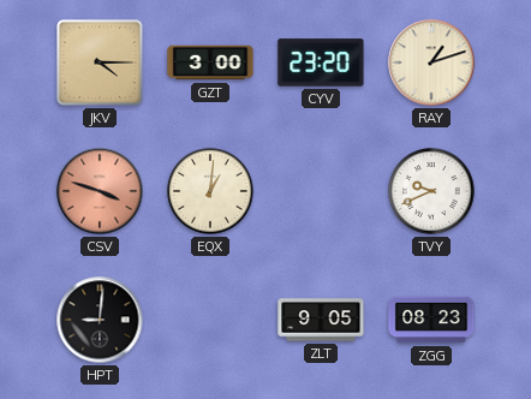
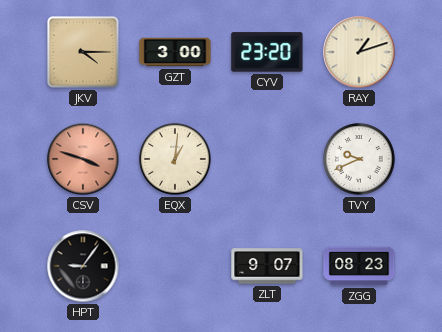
HPT: 9:01 -> 9:06 (83, 266)
ZLT: 9:05 -> 9:07 (267, 266)
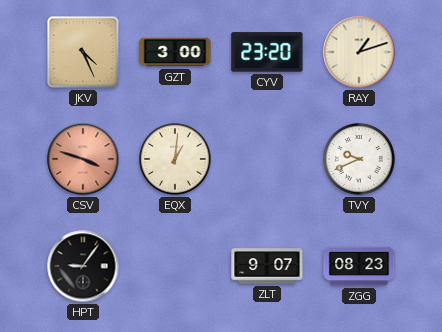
JKV: 4:15 -> 4:26 (83, 52)
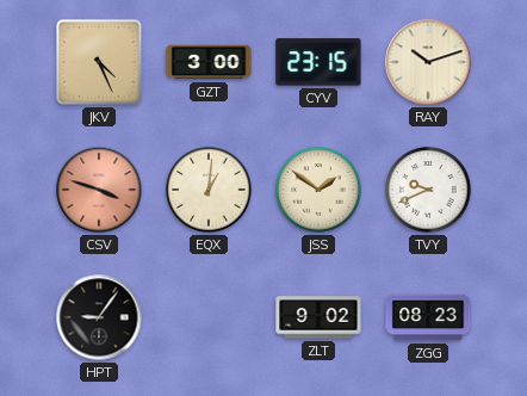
CYV: 23:20 -> 23:15 (318, 62)
RAY: 1:12 -> 10:12 (428, 62)
JSS: none -> 1:51 (318, 190)
ZLT: 9:07 -> 9:02 (318, 317)
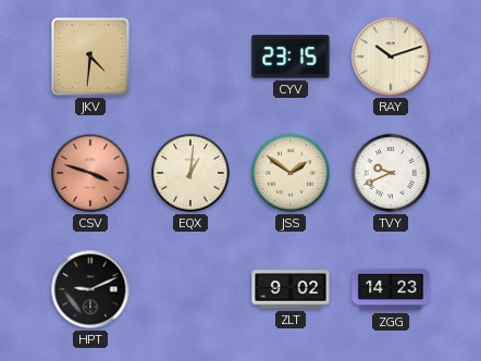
JKV: 4:26 -> 4:31 (90, 57)
GZT: 3:00 -> none (209, 62)
HPT: 9:06 -> 9:11 (90, 289)
ZGG: 08:23 -> 14:23 (391, 289)
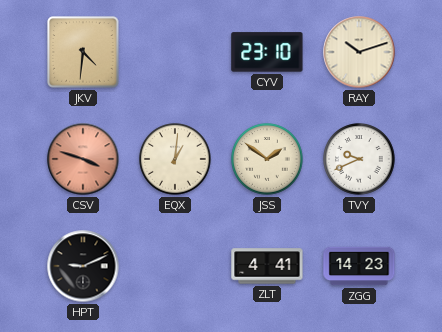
CYV: 23:15 -> 23:10 (267, 52)
ZLT: 9:02 -> 4:41 (267, 266)
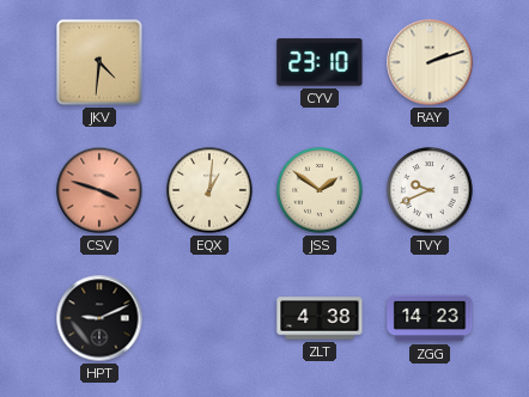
RAY: 10:12 -> 2:12 (430, 62)
ZLT: 4:41 -> 4:38 (320, 318)
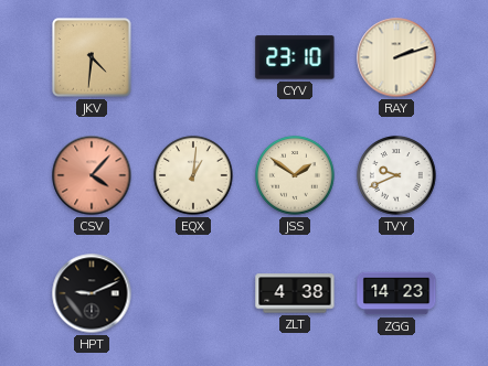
CSV: 3:48 -> 4:07 (92, 175)
